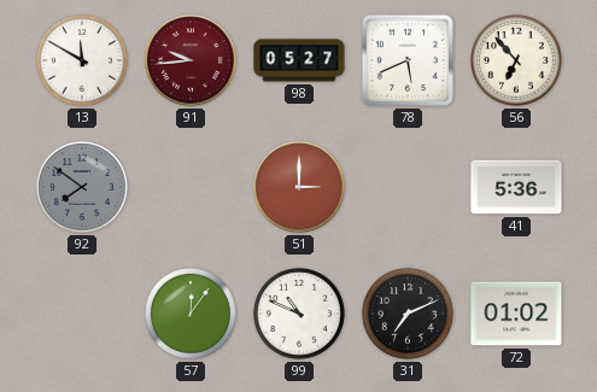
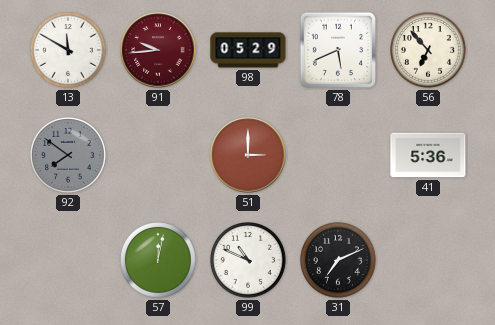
98: 05:27 -> 05:29 (248, 50)
57: 12:06 -> 12:02 (159, 261)
72: 01:02 -> none (516, 314)
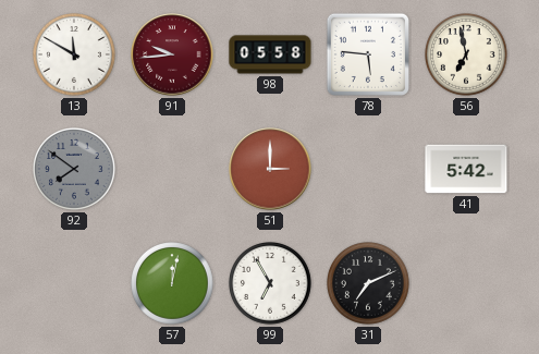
98: 05:29 -> 05:58 (270, 54)
78: 5:41 -> 5:46 (368, 54)
56: 6:53 -> 6:58 (467, 56)
41: 5:36 -> 5:42 (466, 169)
99: 10:49 -> 6:55 (271, 284)
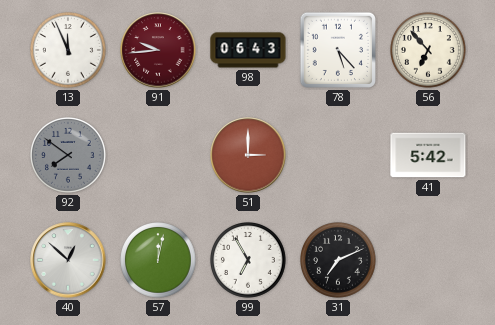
13: 11:50 -> 11:56 (69, 51)
98: 05:58 -> 06:43 (248, 50)
78: 5:46 -> 5:23 (338, 50)
56: 6:58 -> 6:53 (429, 51)
40: none -> 12:52 (68, 260)
